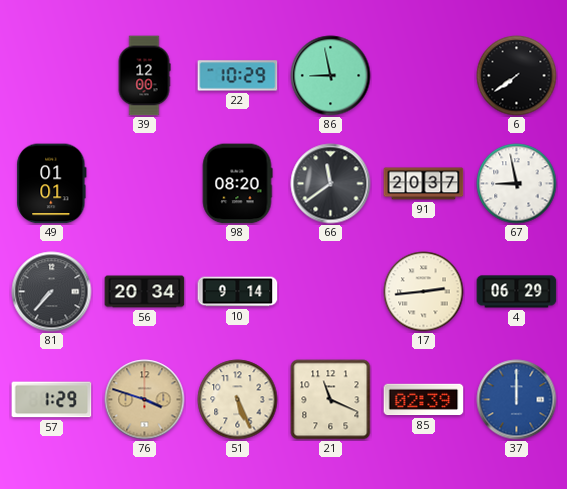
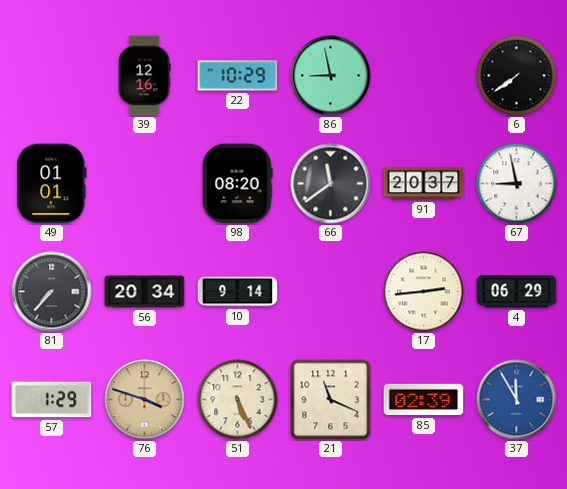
39: 12:00 -> 12:16 (144, 76)
37: 12:00 -> 11:55 (517, 400)
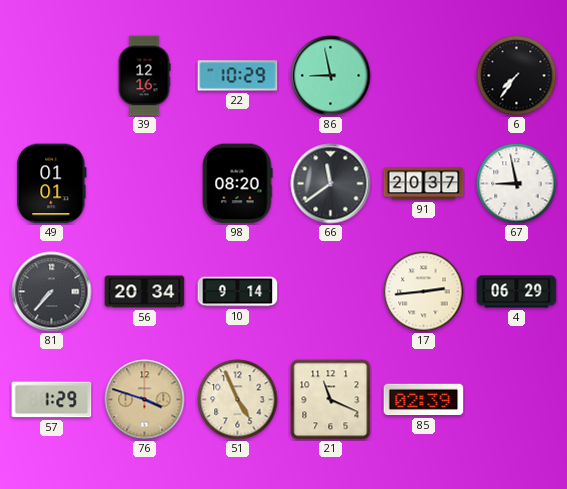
6: 7:39 -> 7:36 (517, 76)
51: 5:26 -> 4:56 (238, 400)
37: 11:55 -> none (517, 400)
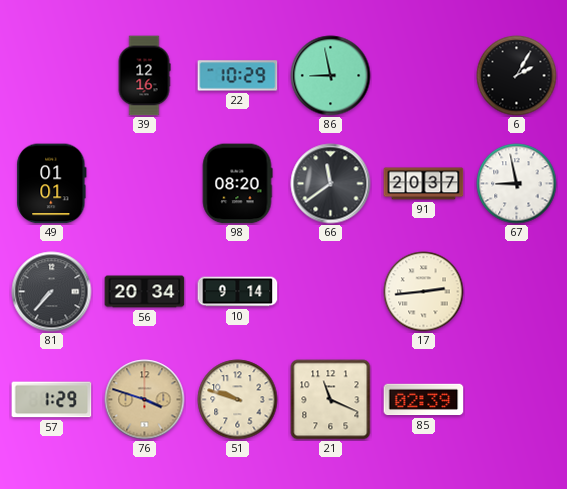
6: 7:36 -> 2:05 (517, 76)
4: 06:29 -> none (517, 292)
51: 4:56 -> 9:48 (238, 400)
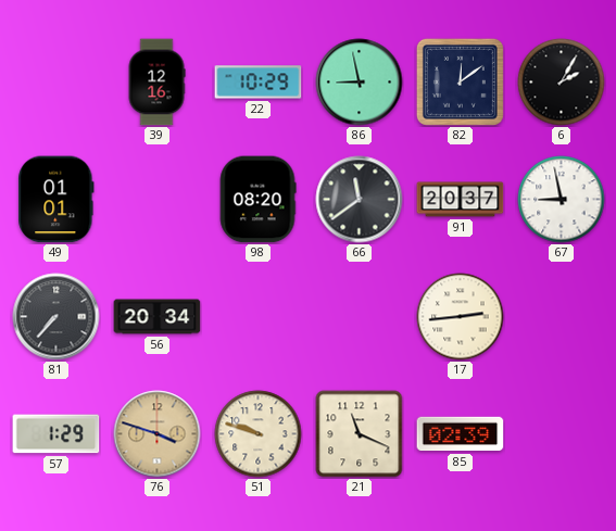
82: none -> 12:09 (460, 81)
10: 9:14 -> none (238, 292)
